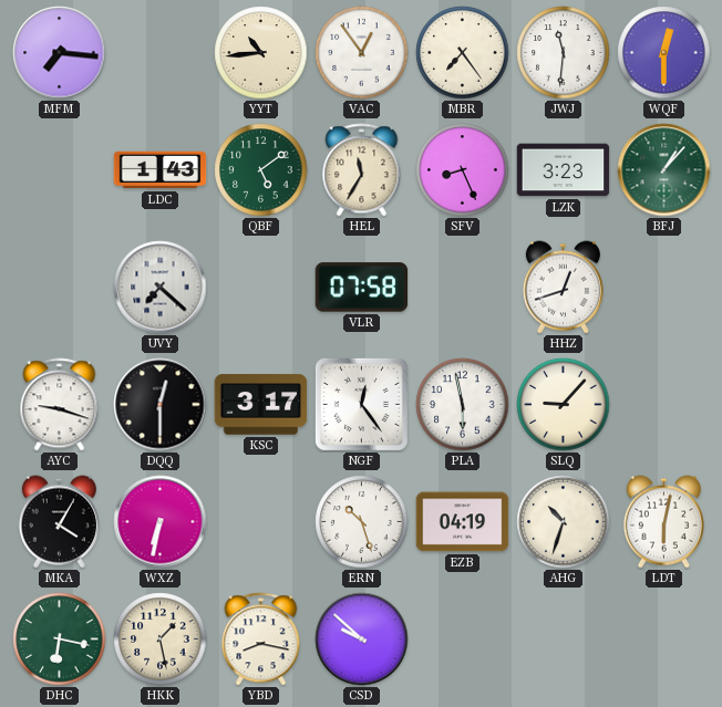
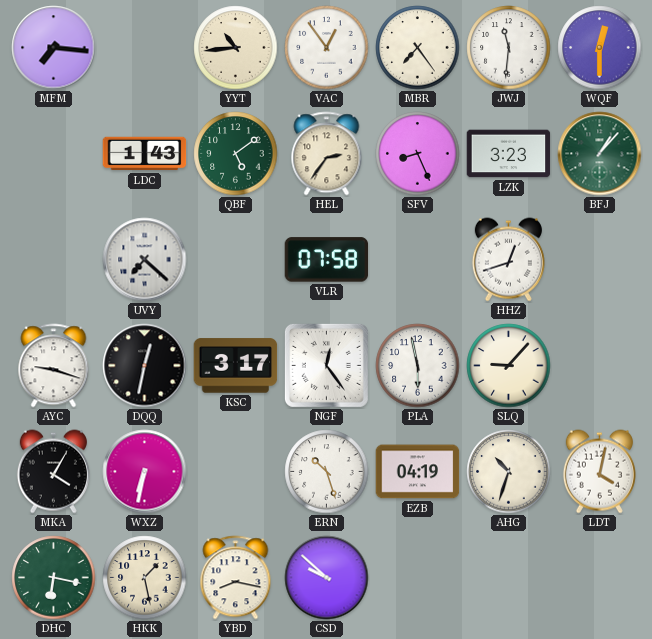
HEL: 11:35 -> 2:36 (327, 154)
DQQ: 12:30 -> 12:32 (145, 366)
LDT: 6:02 -> 4:02 (599, 472)
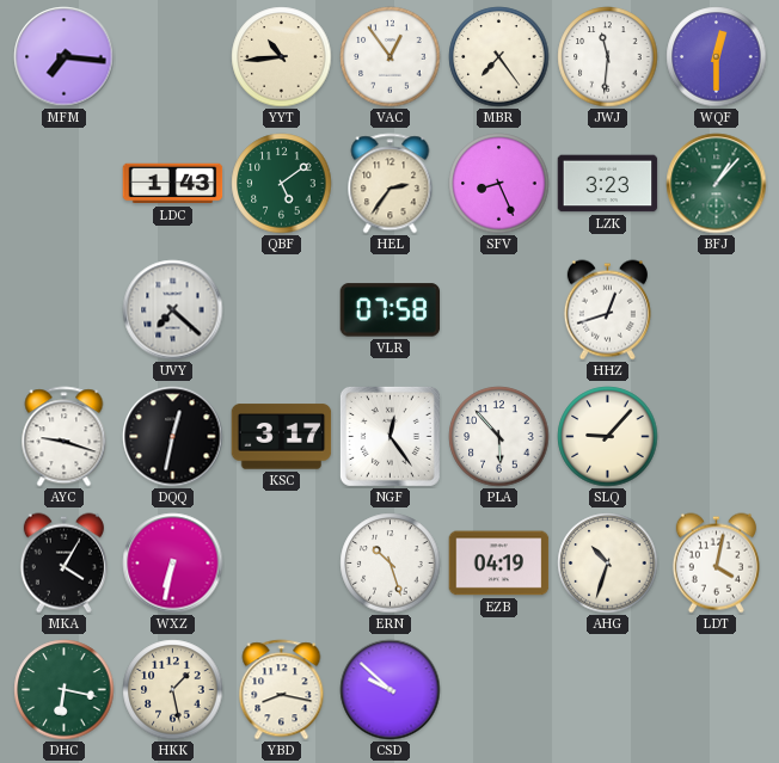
PLA: 5:58 -> 5:53 (499, 437)
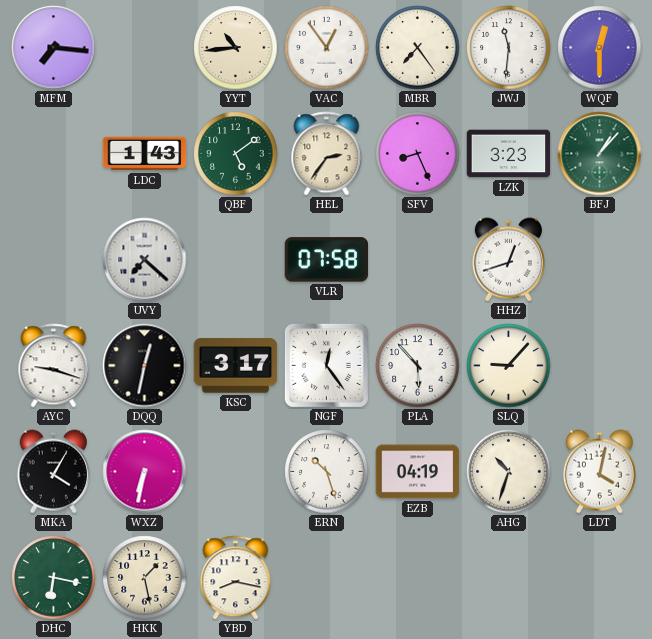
CSD: 9:52 -> none (391, 690)
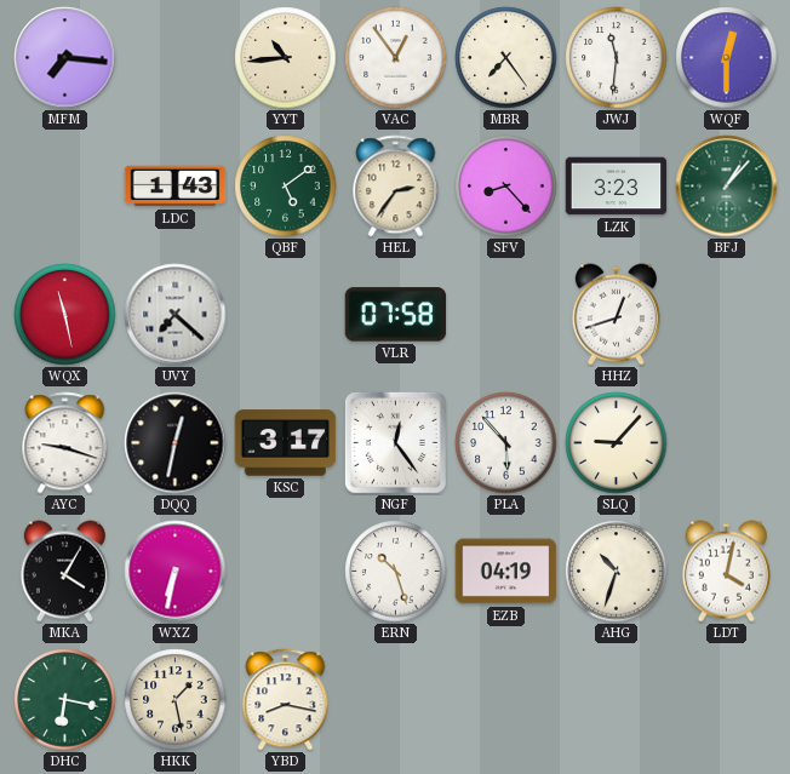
SFV: 8:26 -> 8:23 (506, 187)
WQX: none -> 11:28 (65, 315)
